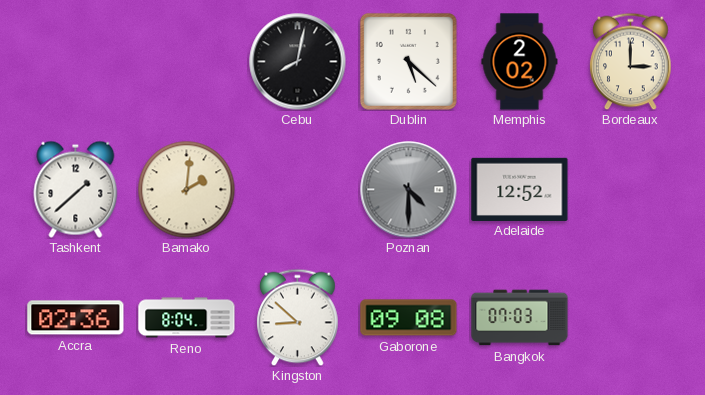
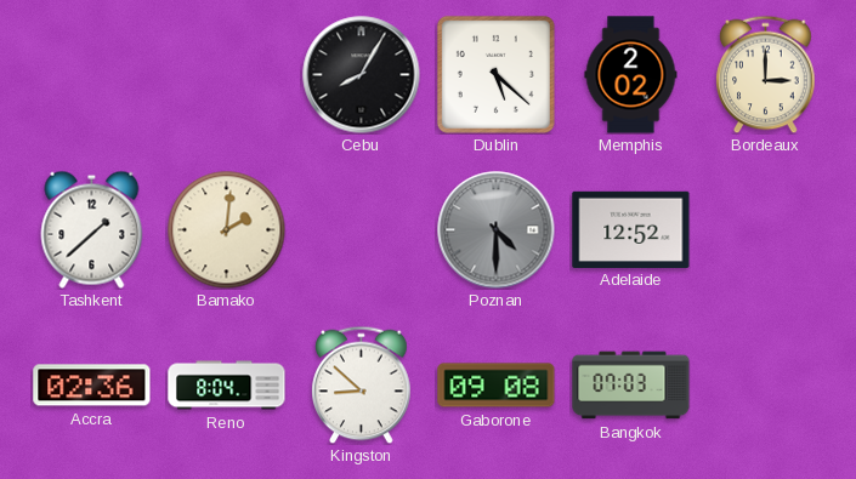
Cebu: 8:02 -> 8:05 (362, 75)
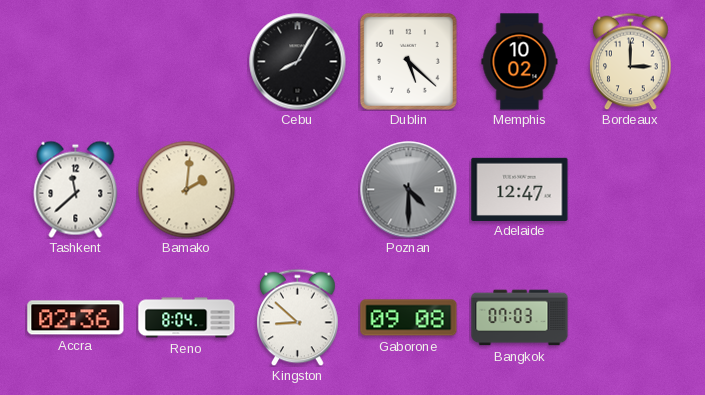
Memphis: 2:02 -> 10:02 (520, 62)
Tashkent: 1:38 -> 11:38 (76, 189)
Adelaide: 12:52 -> 12:47 (520, 189)
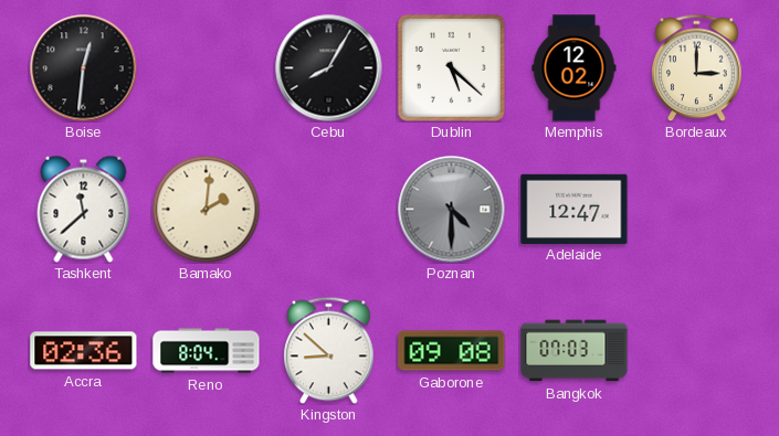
Boise: none -> 12:31 (84, 68)
Memphis: 10:02 -> 12:02 (575, 68)
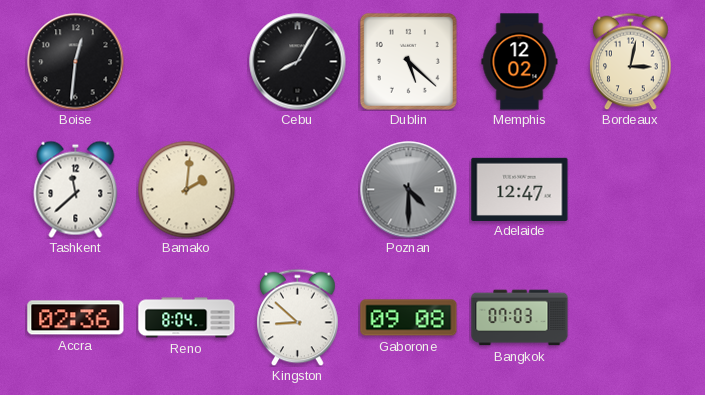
Bordeaux: 3:00 -> 3:02 (631, 61)
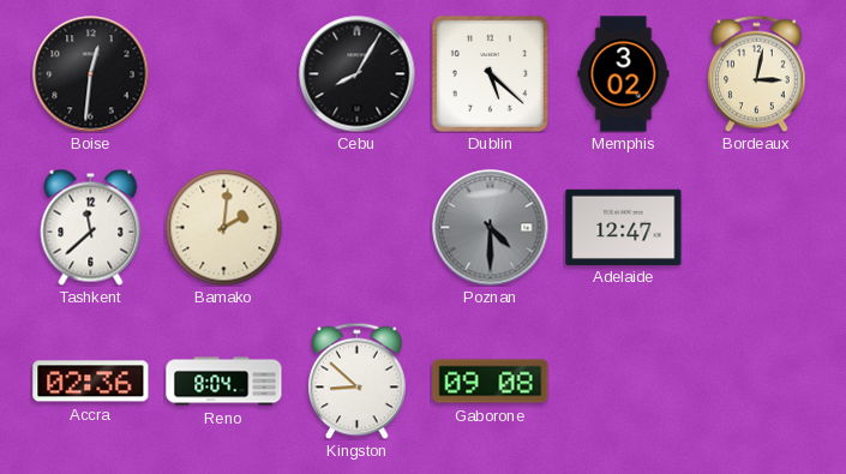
Memphis: 12:02 -> 3:02 (624, 74)
Bangkok: 07:03 -> none (520, 318)
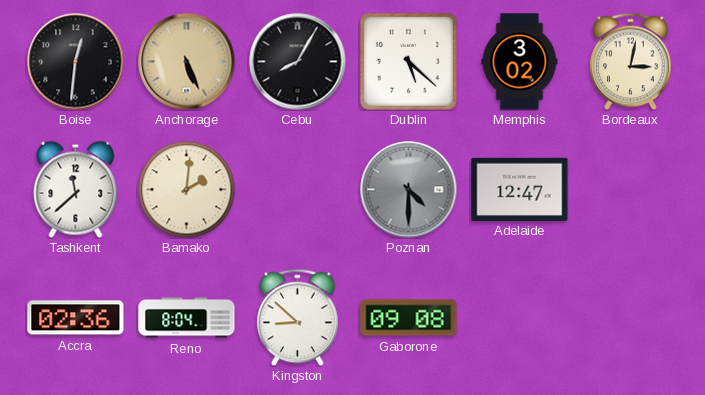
Anchorage: none -> 5:26 (187, 62)
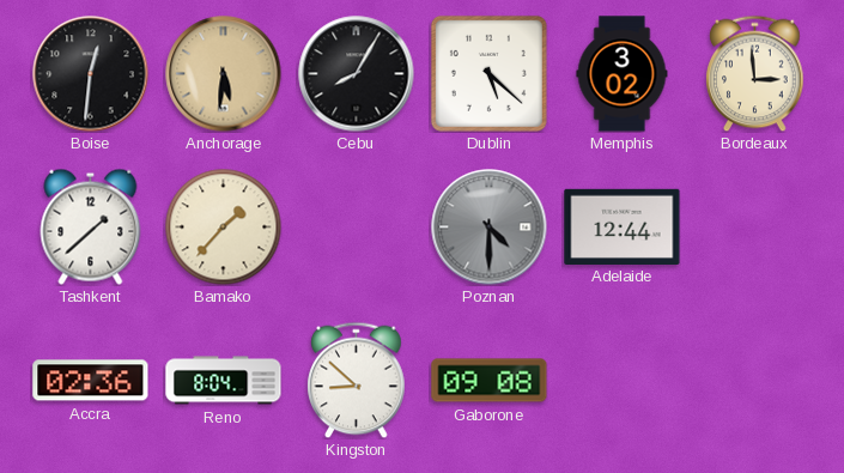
Anchorage: 5:26 -> 5:31 (224, 74)
Bordeaux: 3:02 -> 2:59 (755, 73)
Tashkent: 11:38 -> 1:38 (91, 226)
Bamako: 2:01 -> 1:37 (223, 226)
Adelaide: 12:47 -> 12:44 (623, 226)
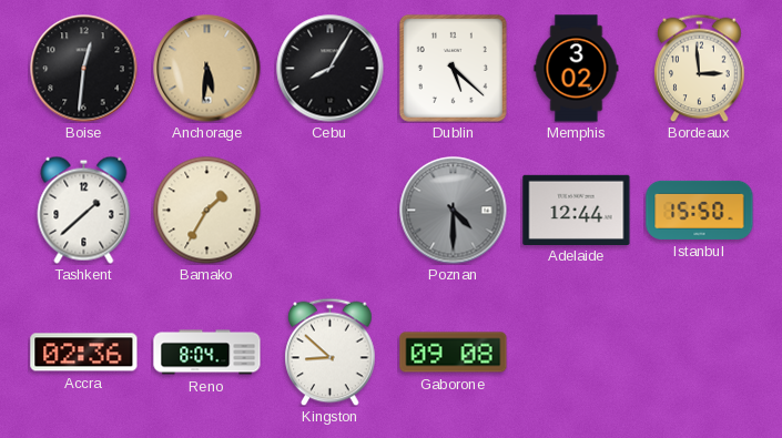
Bamako: 1:37 -> 1:35 (206, 210)
Istanbul: none -> 15:50 (700, 210)
